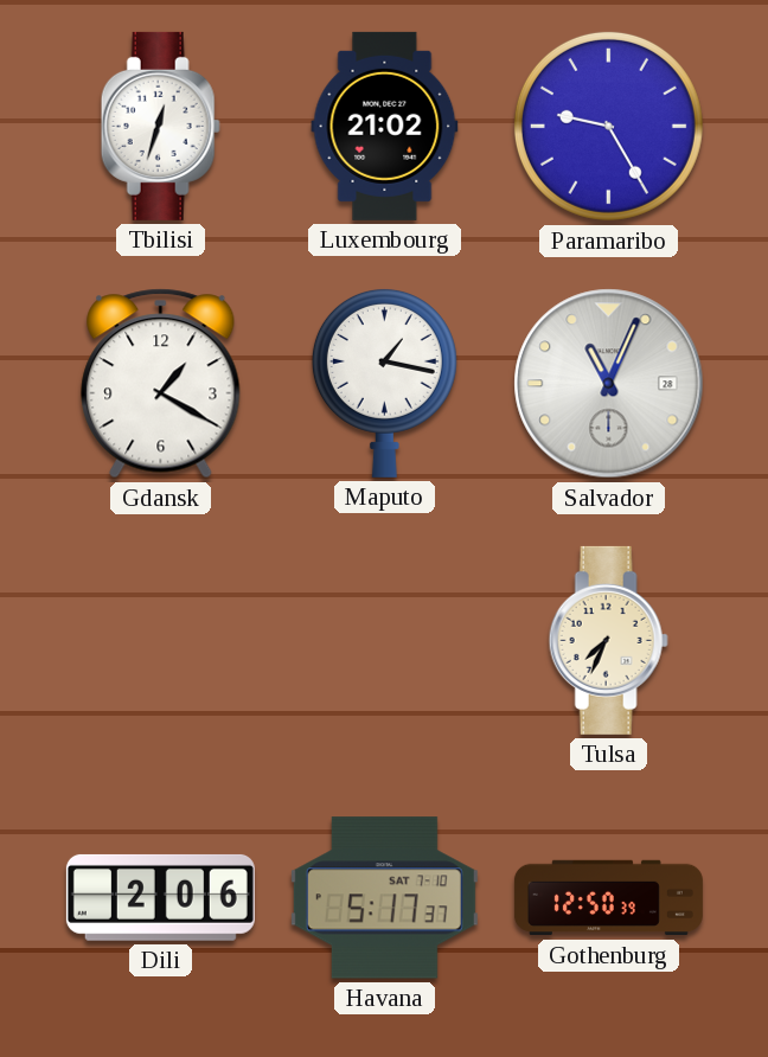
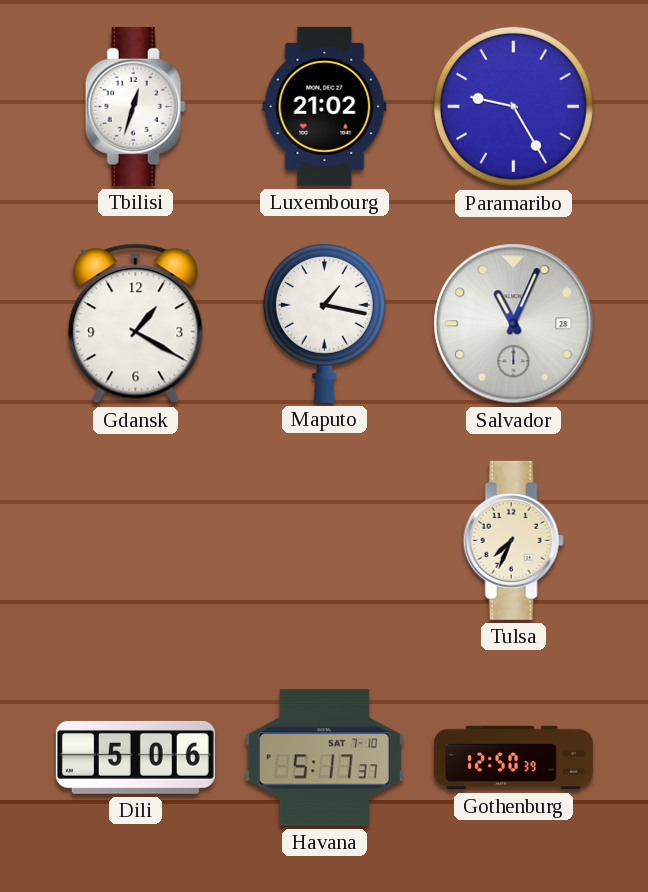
Dili: 2:06 -> 5:06 (135, 757)
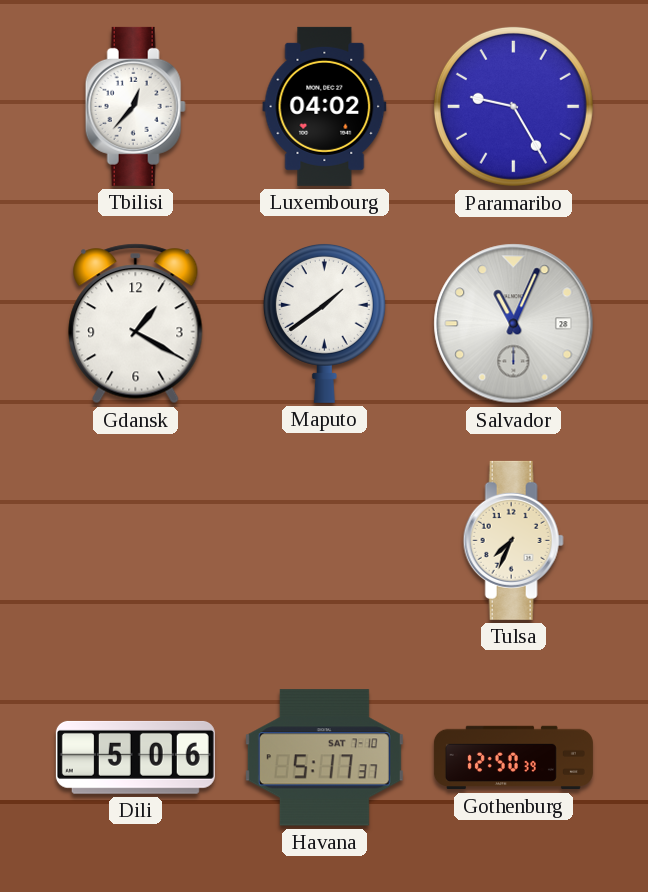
Tbilisi: 12:33 -> 12:37 (135, 106)
Luxembourg: 21:02 -> 04:02 (325, 106)
Maputo: 1:17 -> 1:39 (324, 323)
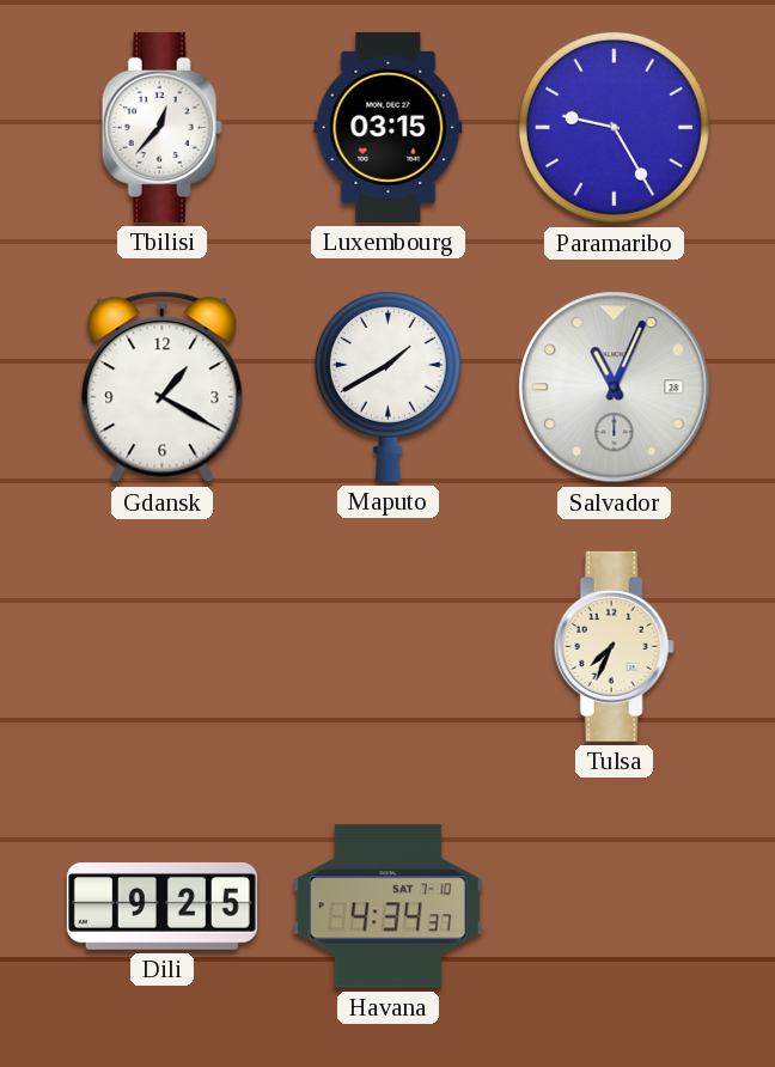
Luxembourg: 04:02 -> 03:15 (389, 127)
Maputo: 1:39 -> 1:40 (388, 386)
Dili: 5:06 -> 9:25 (161, 906)
Havana: 5:17 -> 4:34 (388, 907)
Gothenburg: 12:50 -> none (513, 758)
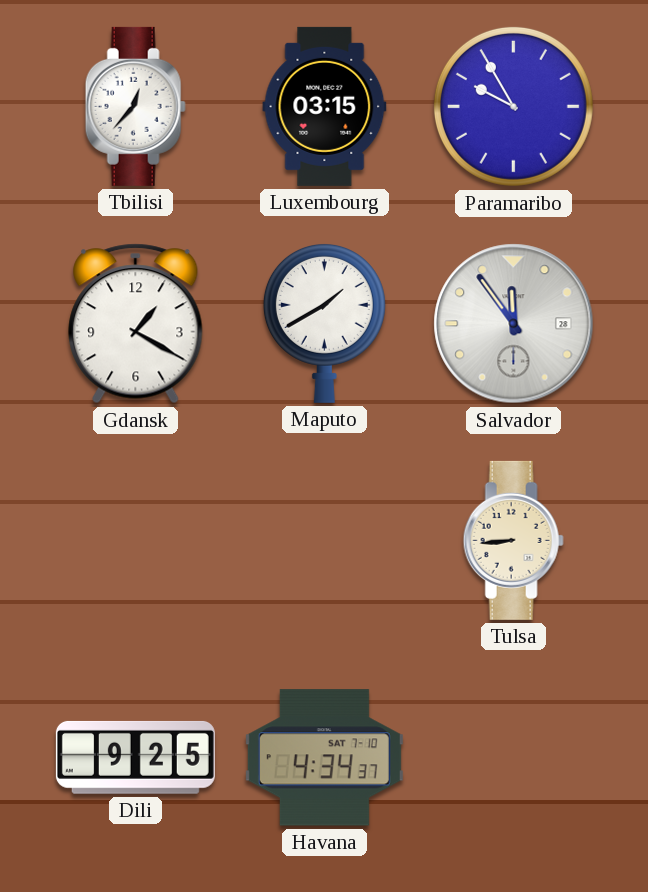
Paramaribo: 9:25 -> 9:55 (513, 106)
Salvador: 11:04 -> 11:54 (514, 324)
Tulsa: 7:34 -> 8:44 (513, 540)
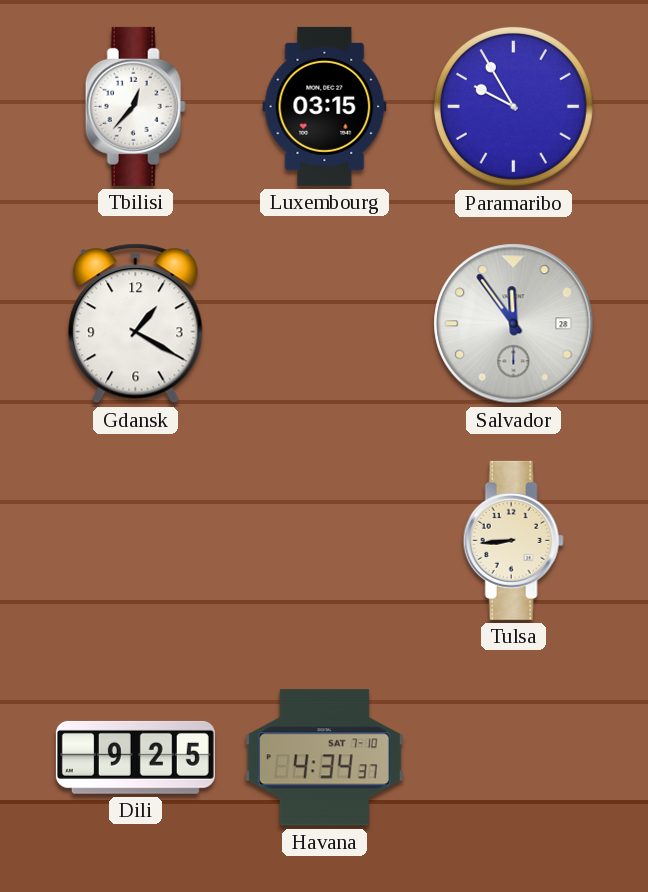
Maputo: 1:40 -> none (324, 323)
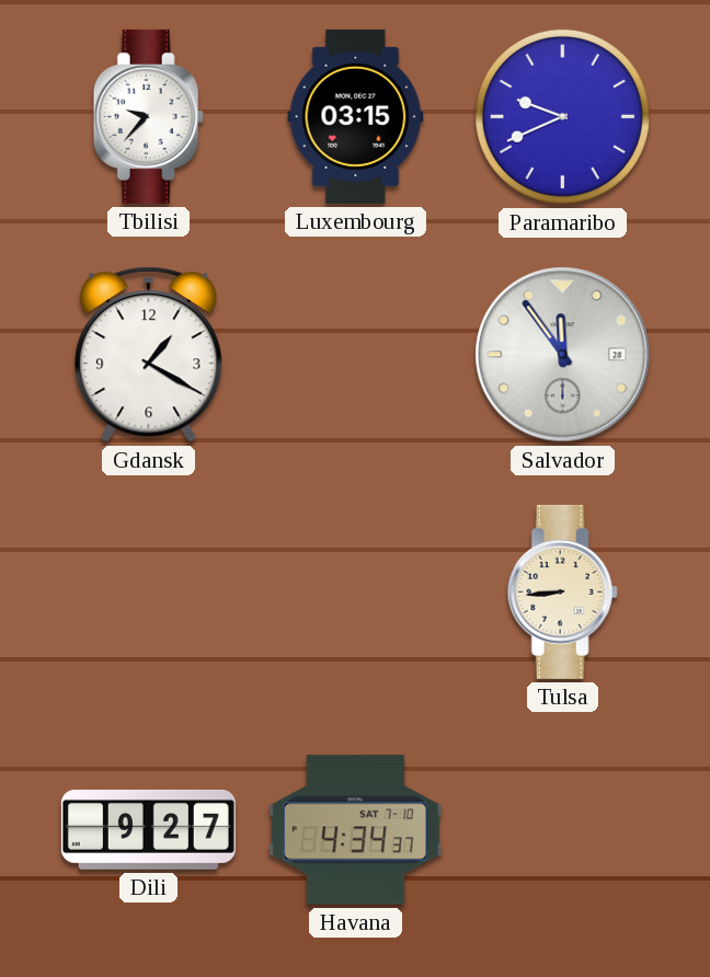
Tbilisi: 12:37 -> 9:37 (148, 116)
Paramaribo: 9:55 -> 9:41 (562, 116)
Dili: 9:25 -> 9:27 (148, 829)
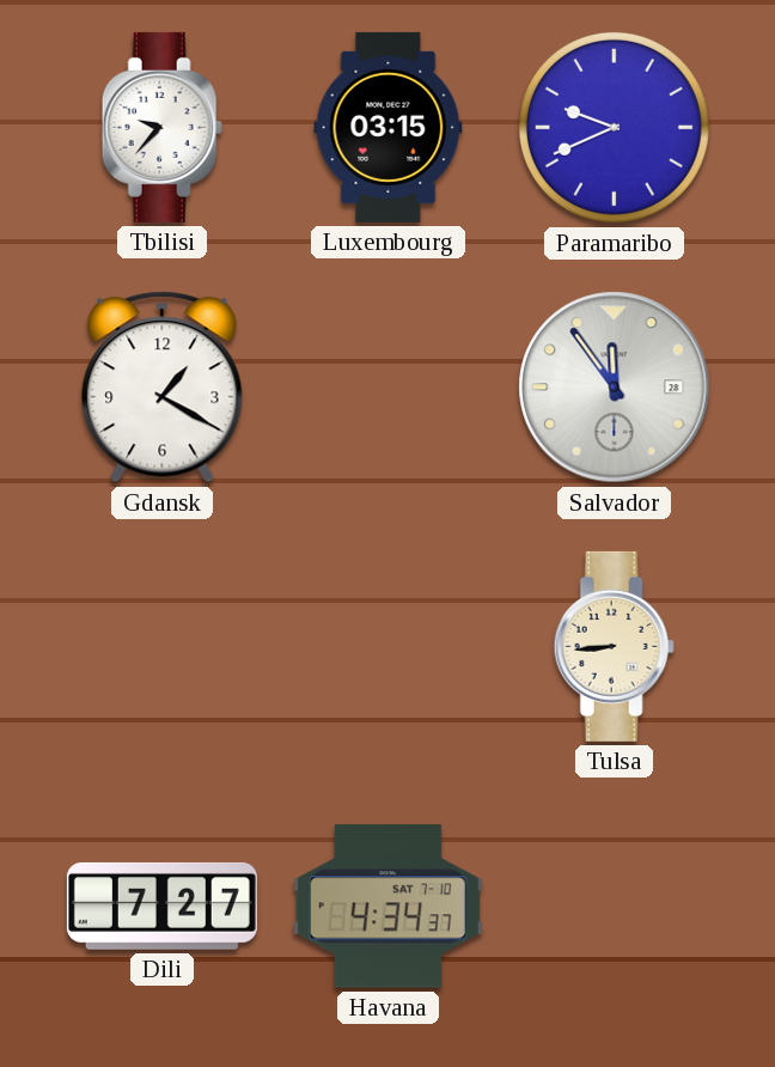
Dili: 9:27 -> 7:27 (161, 906)
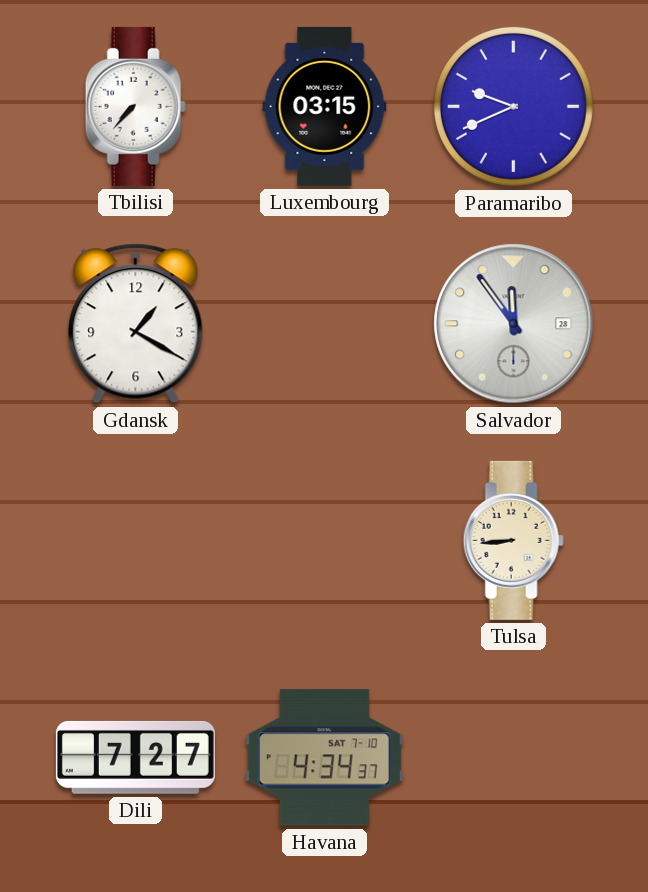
Tbilisi: 9:37 -> 7:37 (135, 106)
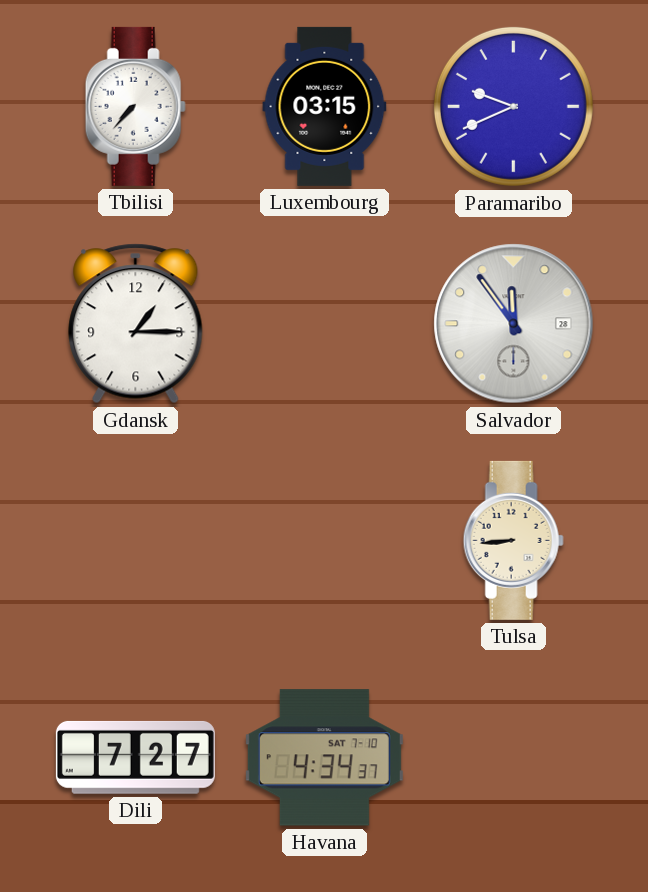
Gdansk: 1:20 -> 1:15 (136, 324)
